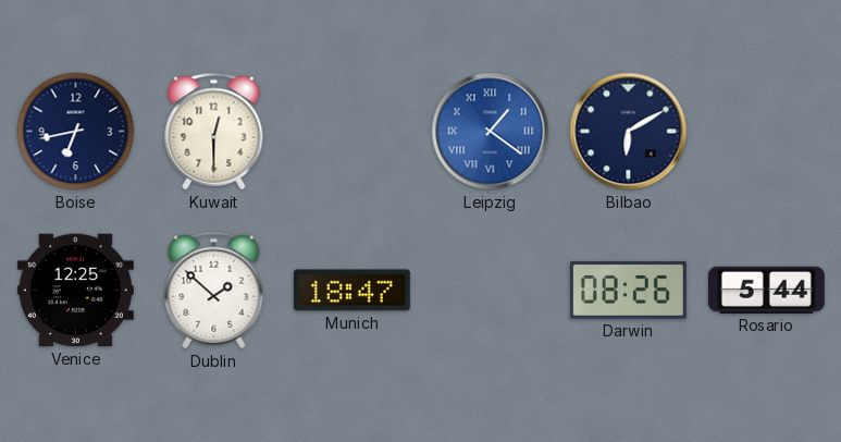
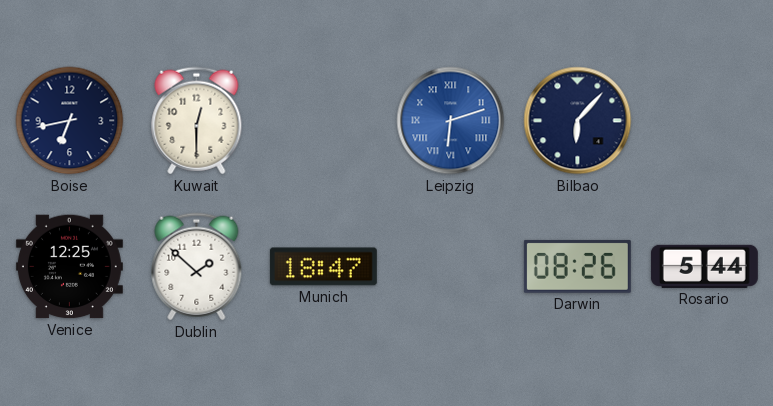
Leipzig: 1:21 -> 6:12 (451, 121)
Bilbao: 6:10 -> 6:07 (578, 121)
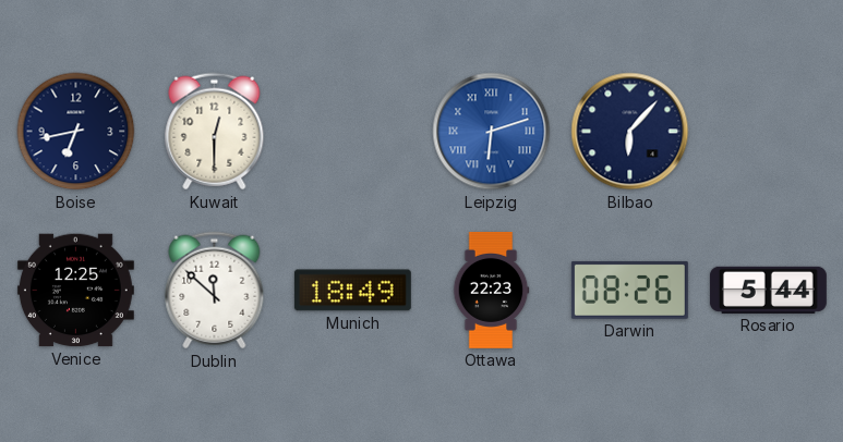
Dublin: 1:52 -> 11:52 (215, 291)
Munich: 18:47 -> 18:49 (352, 291)
Ottawa: none -> 22:23 (491, 290)
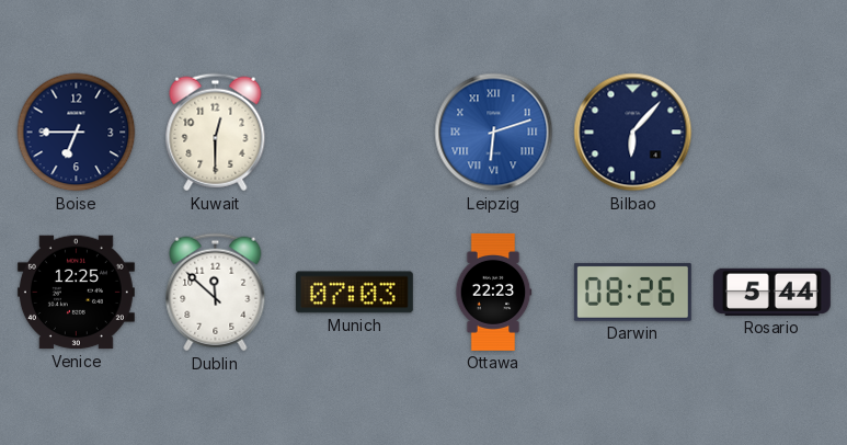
Boise: 6:43 -> 6:45 (77, 133)
Munich: 18:49 -> 07:03 (354, 293)
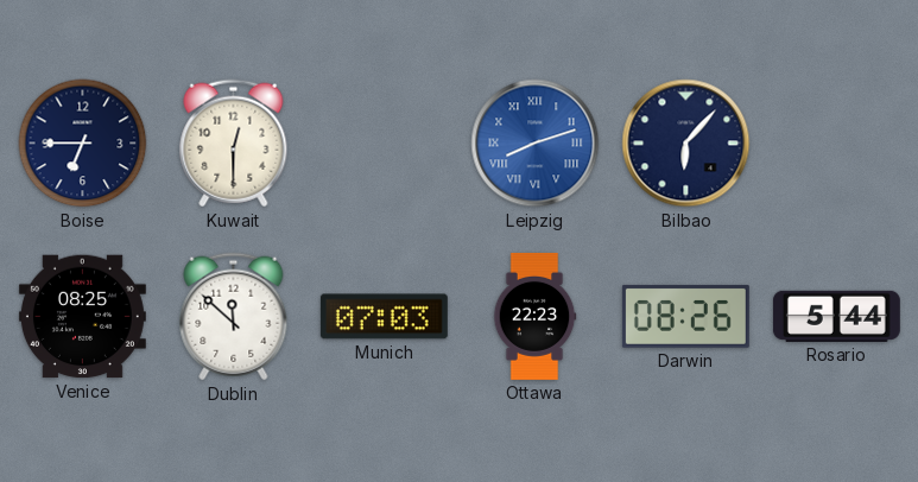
Leipzig: 6:12 -> 8:12 (536, 144)
Venice: 12:25 -> 08:25 (82, 317)
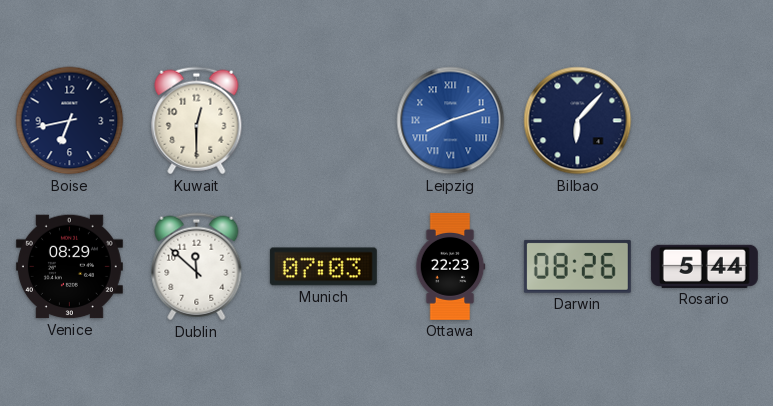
Boise: 6:45 -> 6:43 (70, 121)
Venice: 08:25 -> 08:29 (69, 267)
